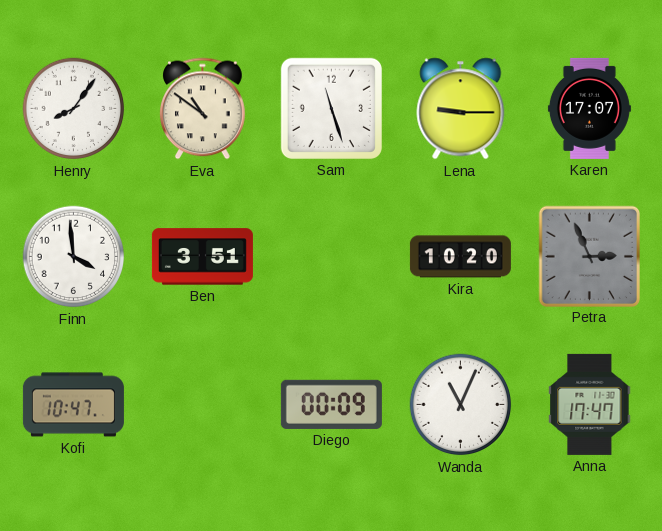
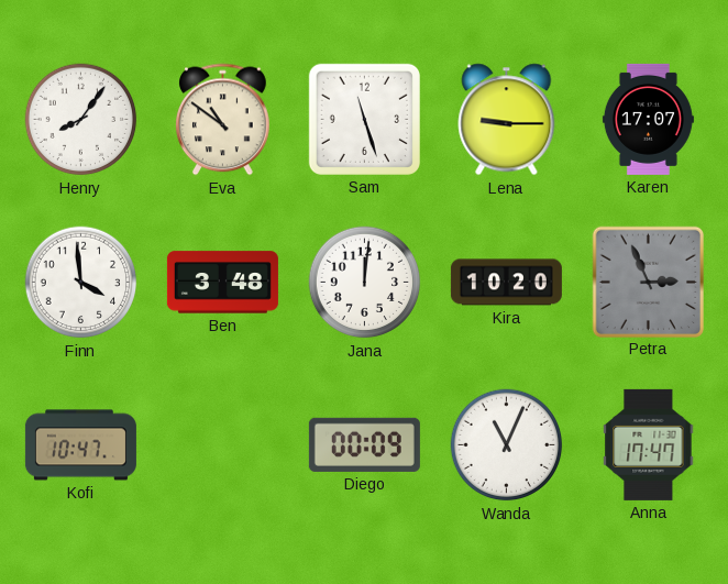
Ben: 3:51 -> 3:48 (222, 283)
Jana: none -> 12:01 (365, 283)
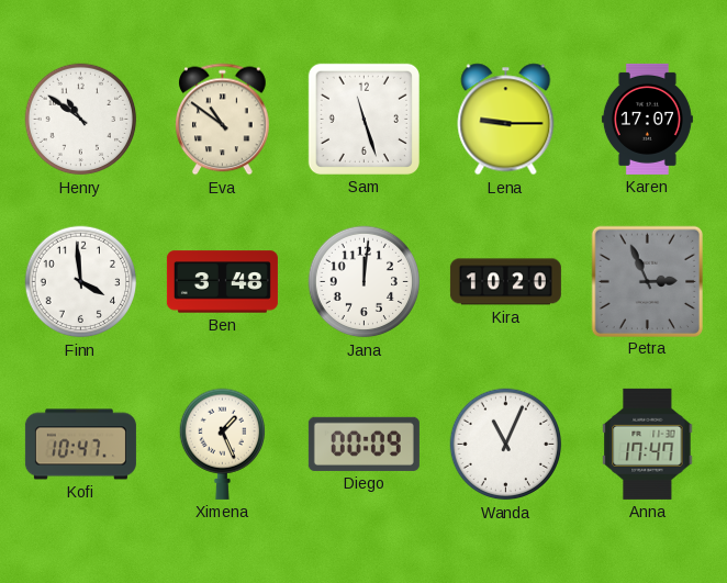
Henry: 8:06 -> 10:51 (81, 120)
Ximena: none -> 1:26 (222, 444)
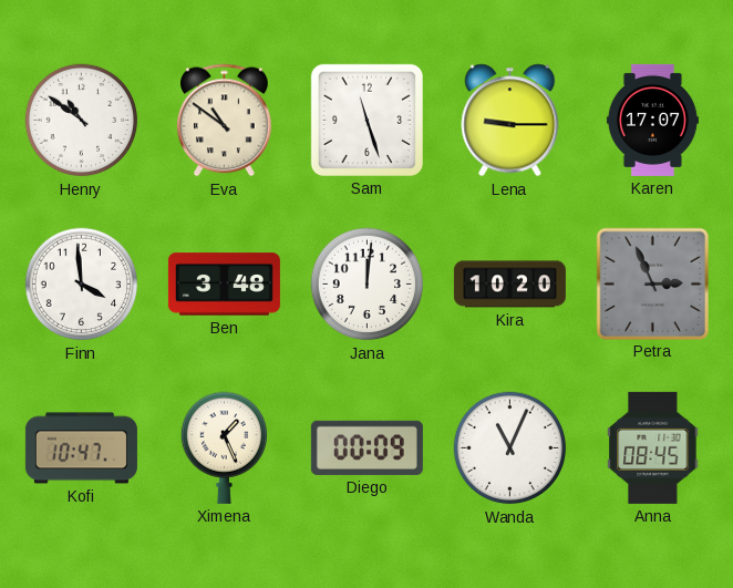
Anna: 17:47 -> 08:45 (653, 447)
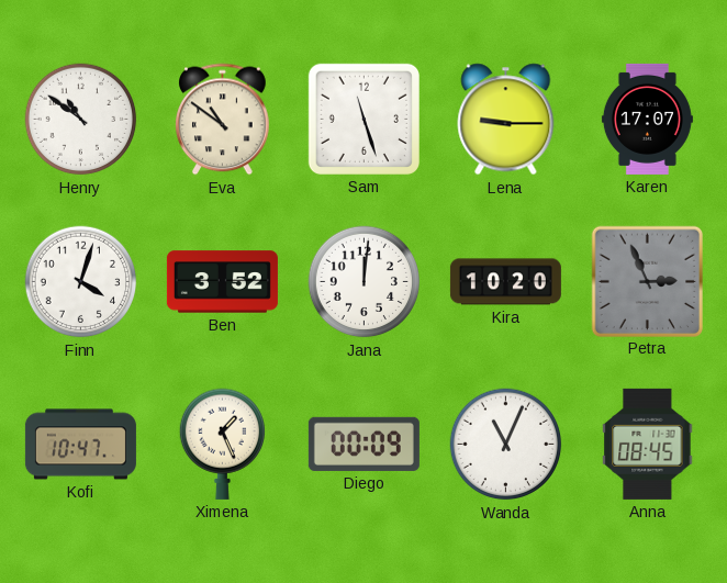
Finn: 3:59 -> 4:03 (81, 282)
Ben: 3:48 -> 3:52 (222, 282)
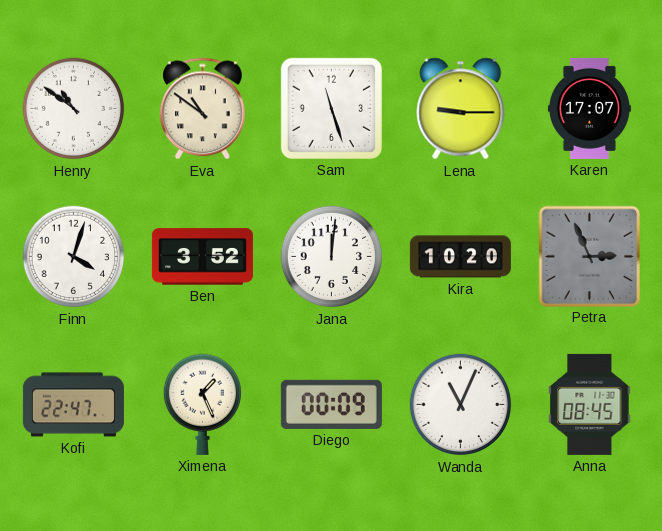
Kofi: 10:47 -> 22:47 (73, 405)
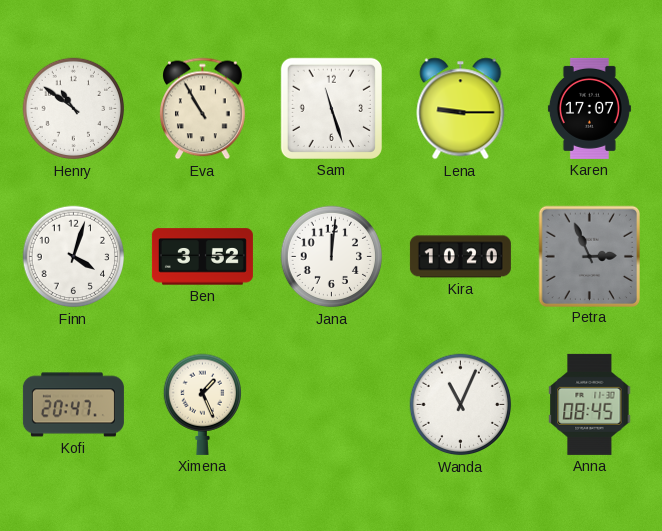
Eva: 10:51 -> 10:55 (203, 109)
Kofi: 22:47 -> 20:47 (73, 405)
Diego: 00:09 -> none (331, 404)
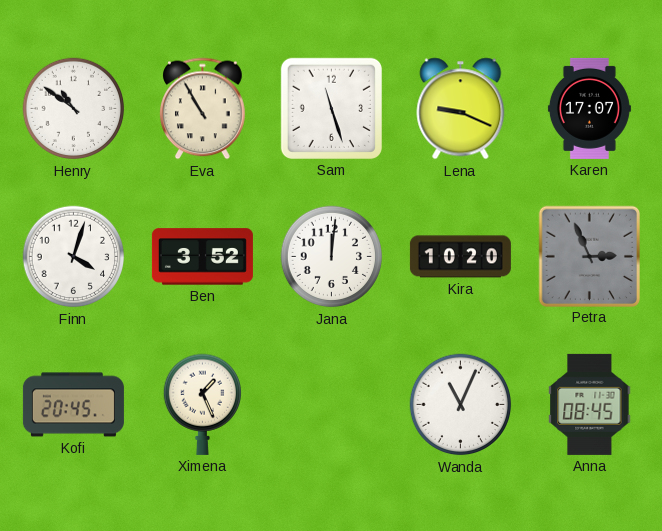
Lena: 9:15 -> 9:19 (461, 109)
Kofi: 20:47 -> 20:45 (73, 405)
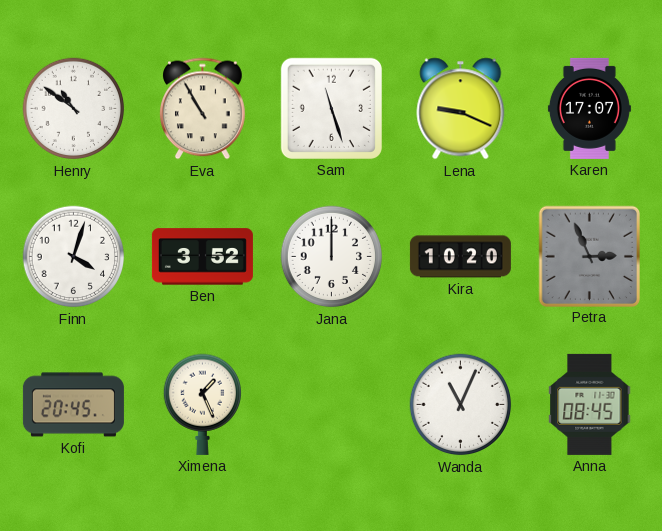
Jana: 12:01 -> 12:00 (332, 257)
